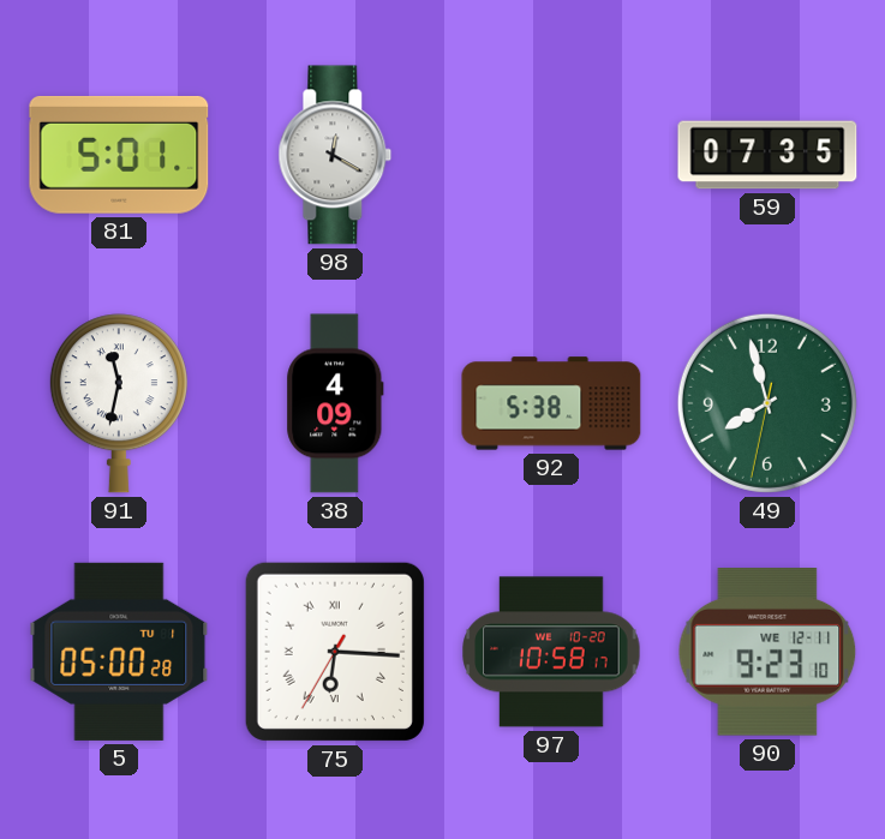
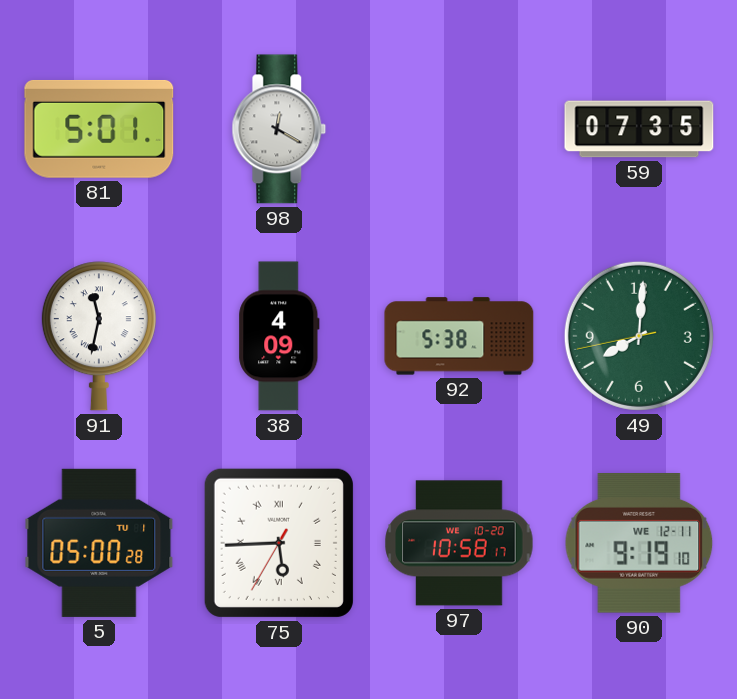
49: 7:57 -> 8:00 (639, 336)
75: 6:15 -> 5:44 (279, 543)
90: 9:23 -> 9:19 (639, 544)
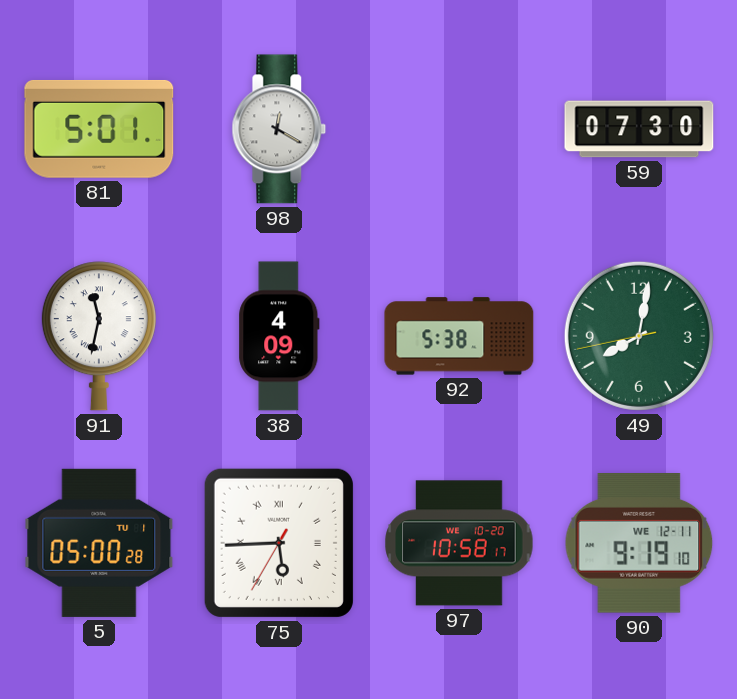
59: 07:35 -> 07:30 (639, 129)
49: 8:00 -> 8:01 (639, 336)
